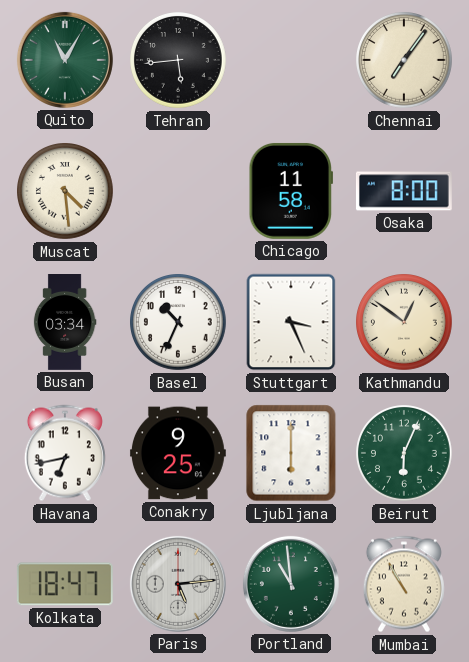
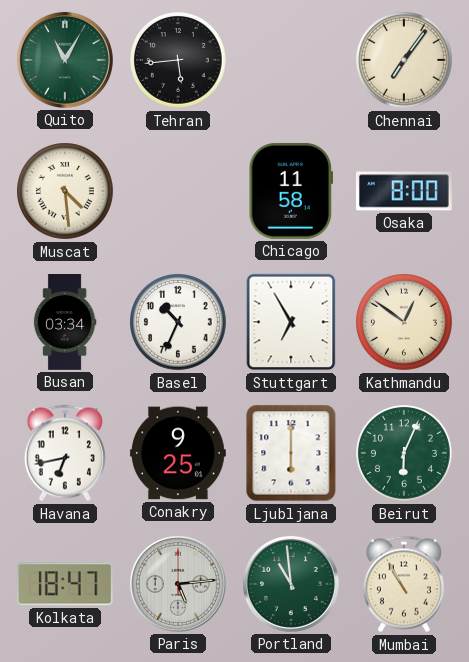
Stuttgart: 3:26 -> 6:55 (291, 322)
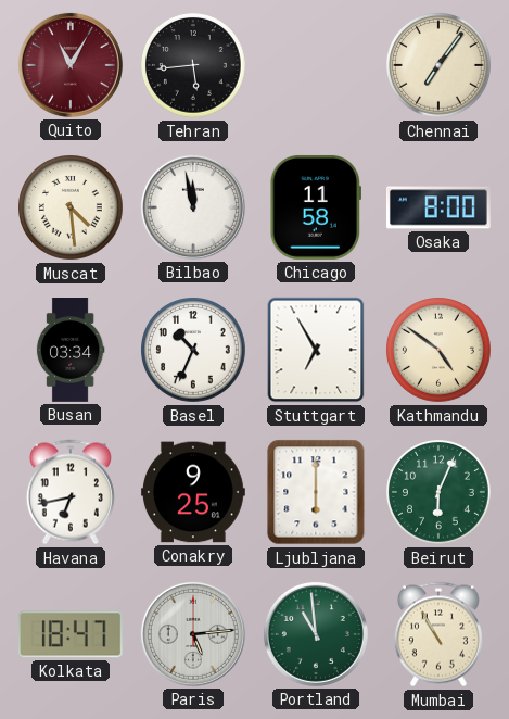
Quito dial: green -> burgundy (71, 65)
Bilbao: none -> 11:58 (193, 207)
Kathmandu: 12:51 -> 4:51 (440, 351)
